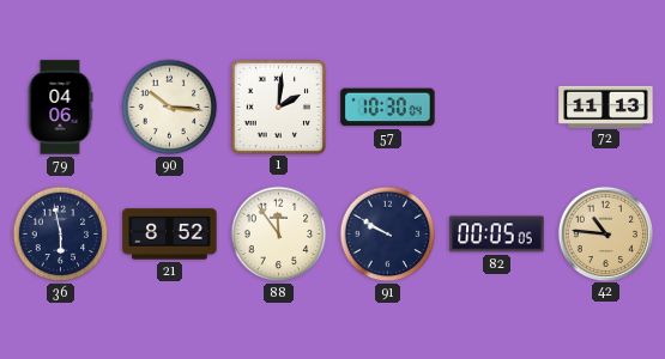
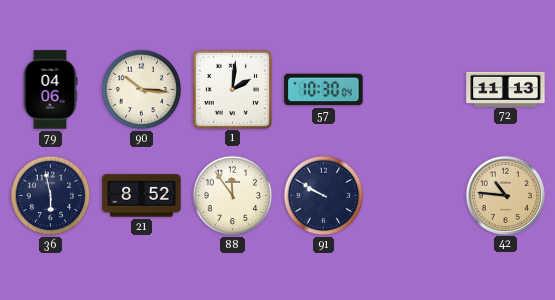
82: 00:05 -> none (497, 235)
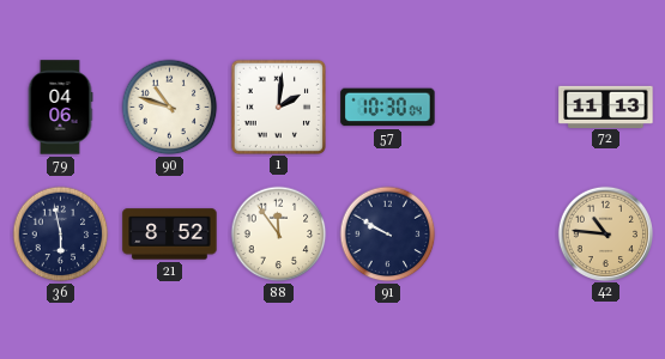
90: 10:16 -> 10:48 (170, 108)
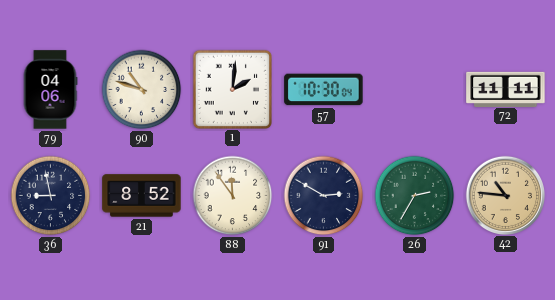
72: 11:13 -> 11:11 (506, 89)
36: 5:58 -> 8:58 (51, 196)
91: 9:50 -> 2:50 (324, 196)
26: none -> 2:35 (415, 196)
